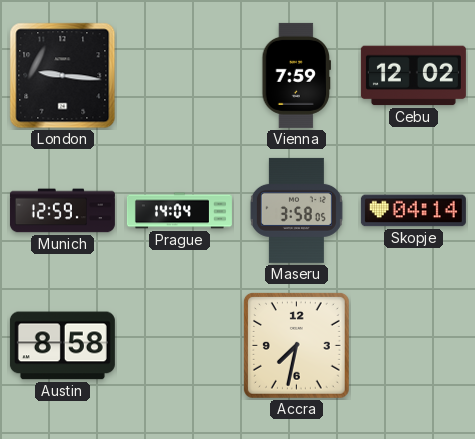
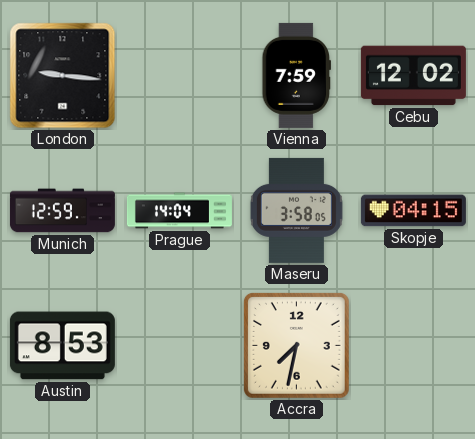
Skopje: 04:14 -> 04:15 (413, 211)
Austin: 8:58 -> 8:53 (62, 346)
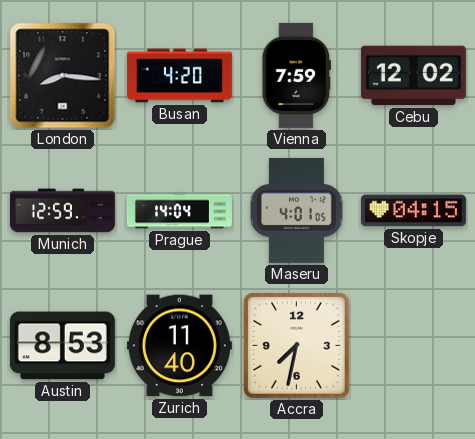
London: 9:16 -> 8:16 (63, 76)
Busan: none -> 4:20 (179, 76)
Maseru: 3:58 -> 4:01 (296, 210)
Zurich: none -> 11:40 (179, 346)
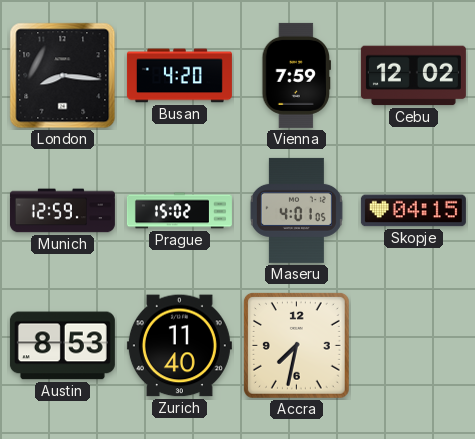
Prague: 14:04 -> 15:02 (179, 211)
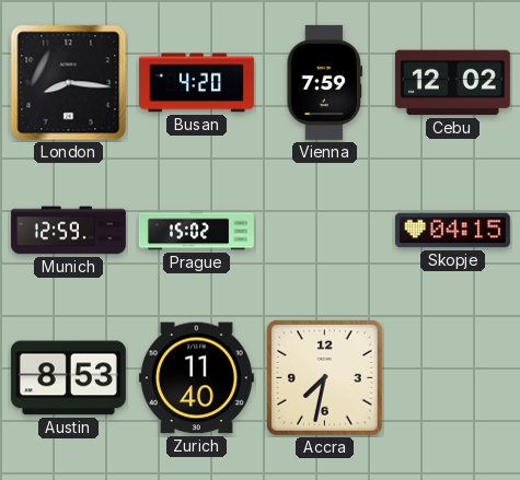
Maseru: 4:01 -> none (296, 210)
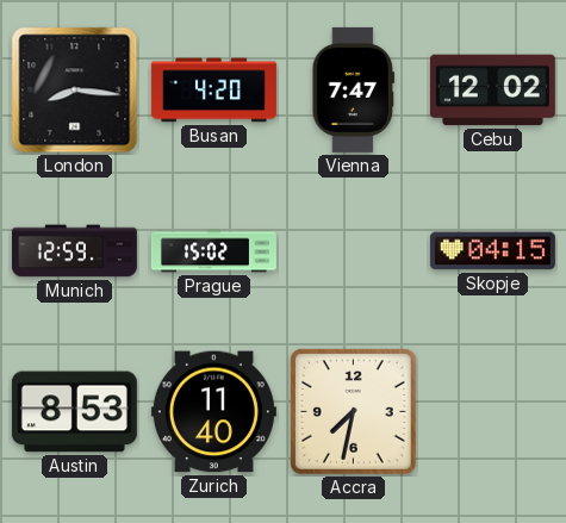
Vienna: 7:59 -> 7:47 (353, 89)
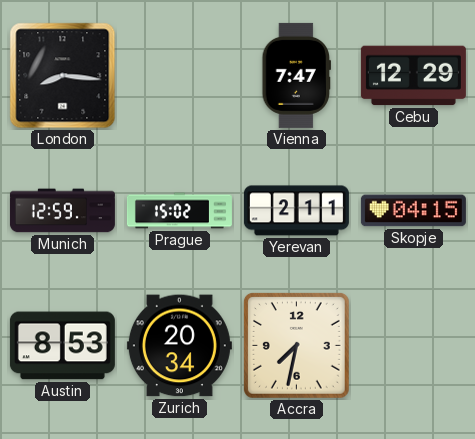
Busan: 4:20 -> none (213, 91)
Cebu: 12:02 -> 12:29 (413, 76)
Yerevan: none -> 2:11 (296, 211)
Zurich: 11:40 -> 20:34 (179, 346)
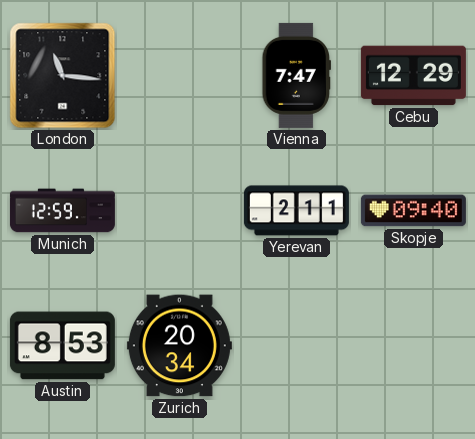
London: 8:16 -> 11:16 (63, 76)
Prague: 15:02 -> none (179, 211)
Skopje: 04:15 -> 09:40 (413, 211)
Accra: 7:32 -> none (297, 346)
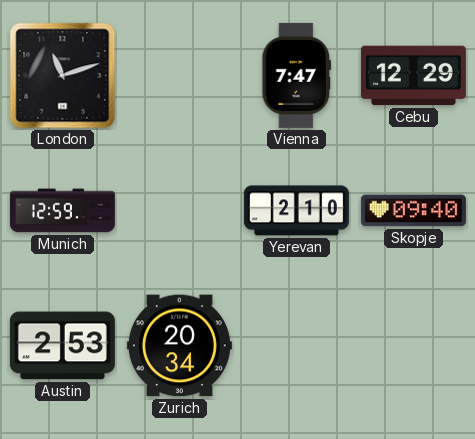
London: 11:16 -> 11:12 (63, 76)
Yerevan: 2:11 -> 2:10 (296, 211)
Austin: 8:53 -> 2:53 (62, 346)
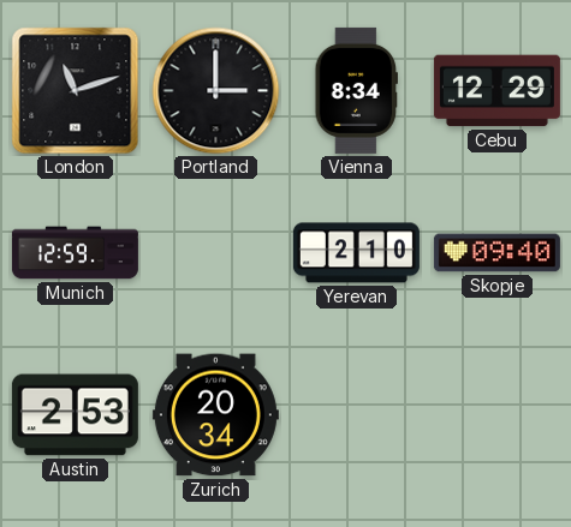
Portland: none -> 3:00 (216, 91)
Vienna: 7:47 -> 8:34 (356, 90)
